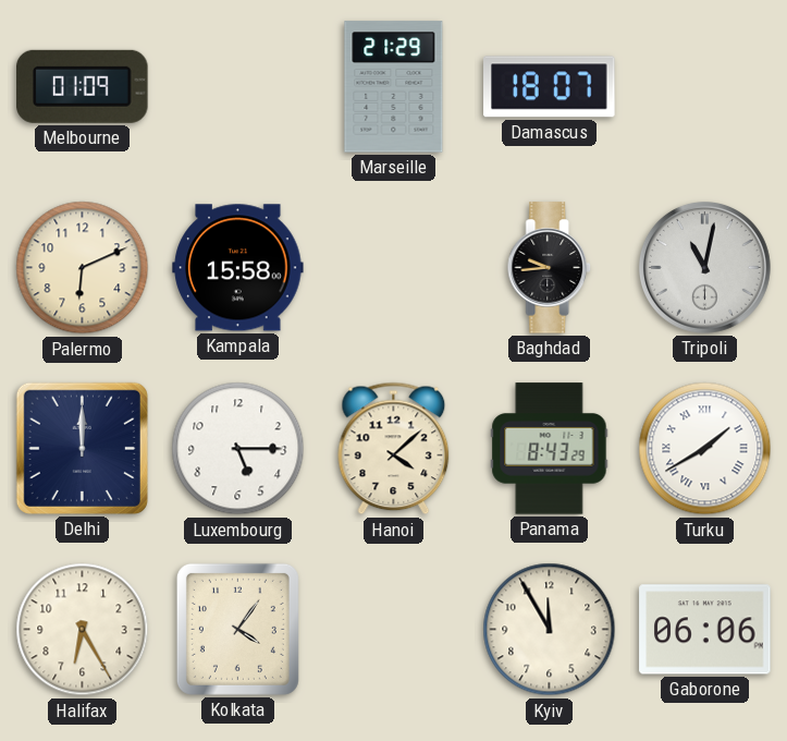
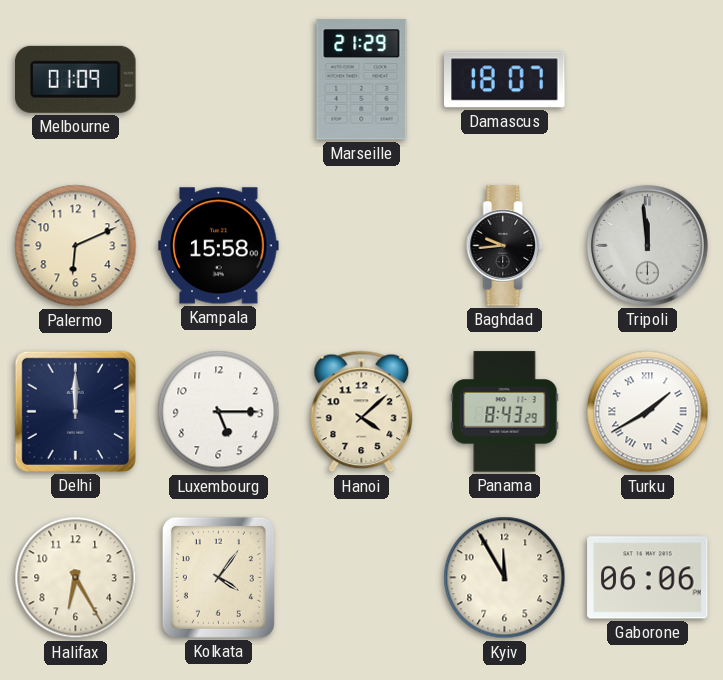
Tripoli: 11:02 -> 11:59 (648, 246)
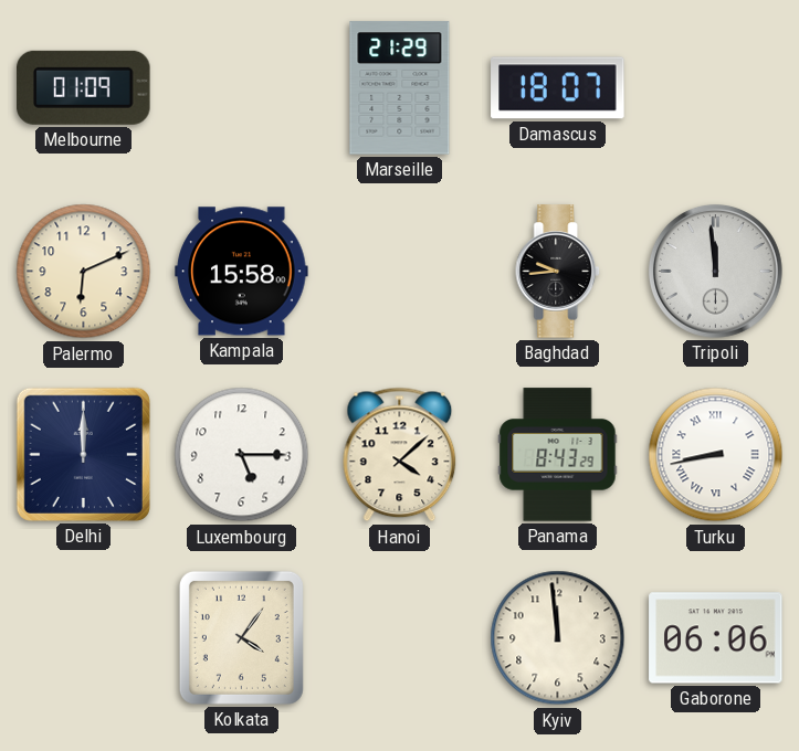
Turku: 1:40 -> 8:43 (716, 455)
Halifax: 6:25 -> none (76, 578)
Kyiv: 11:55 -> 11:59 (558, 638)
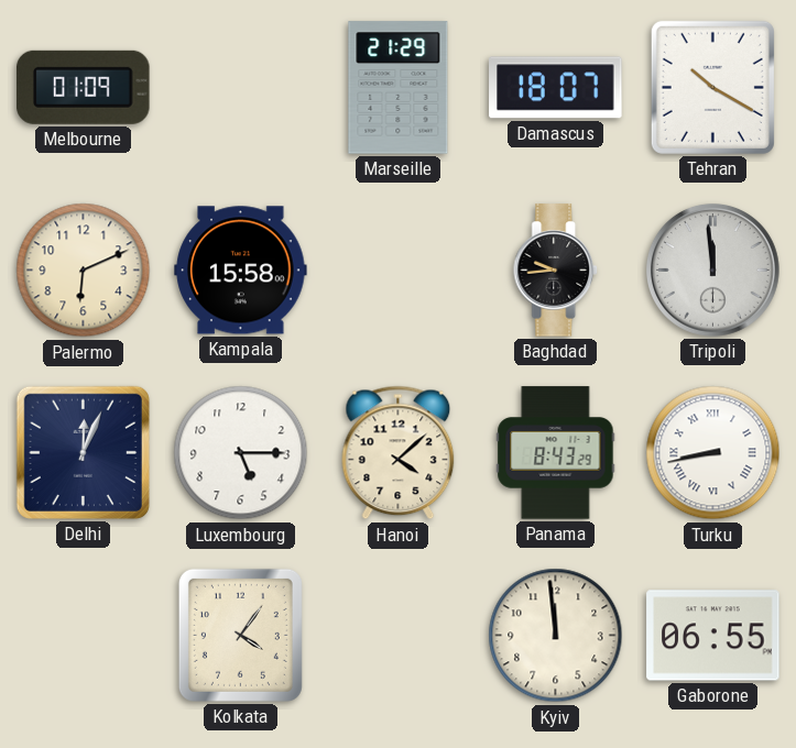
Tehran: none -> 10:20 (712, 87)
Delhi: 12:00 -> 12:04 (83, 452)
Gaborone: 06:06 -> 06:55 (713, 636)
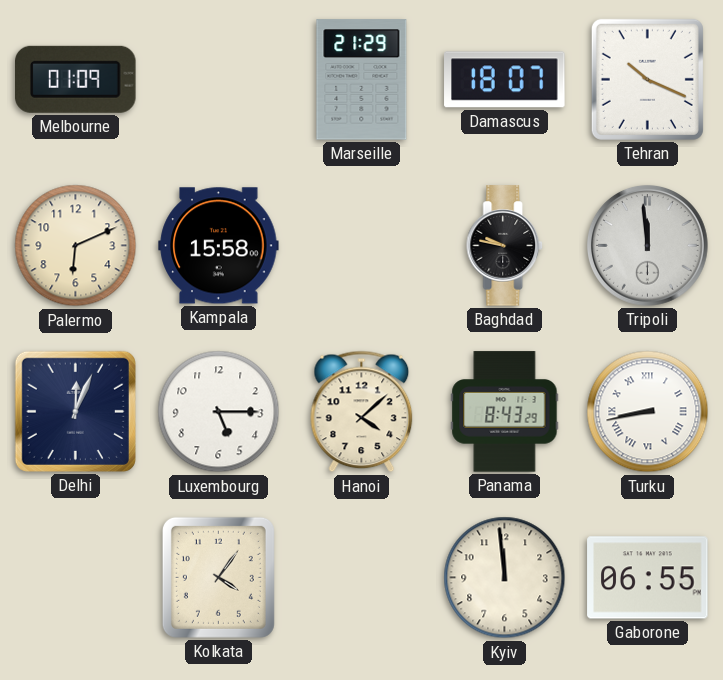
Tehran: 10:20 -> 10:19 (647, 79)
Baghdad: 9:44 -> 9:47 (505, 246)
